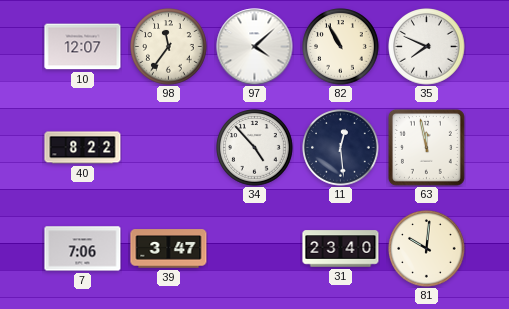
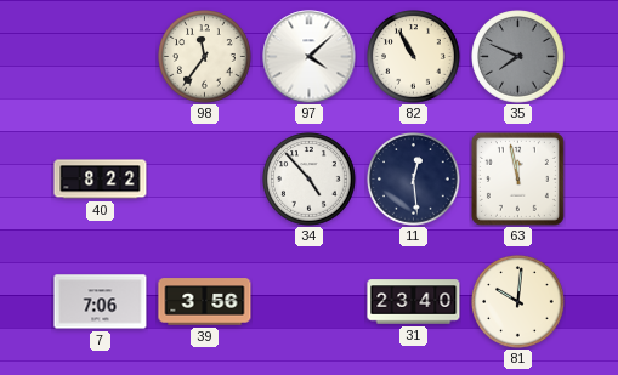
10: 12:07 -> none (83, 47)
35 dial: white -> grey (518, 57)
39: 3:47 -> 3:56 (205, 302)
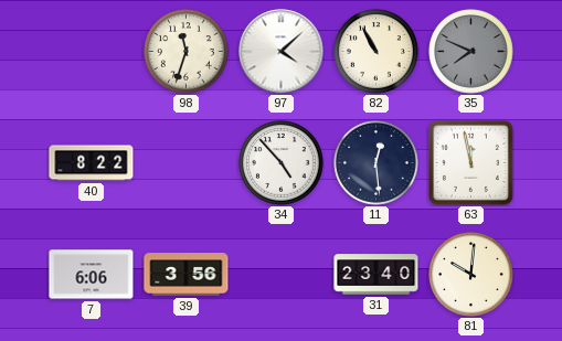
98: 11:36 -> 11:33 (187, 52)
7: 7:06 -> 6:06 (92, 275)
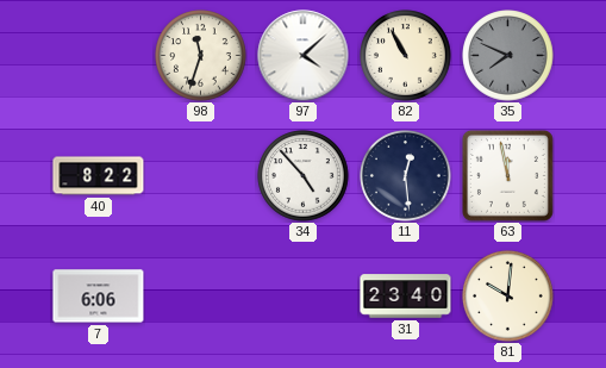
39: 3:56 -> none (187, 275)
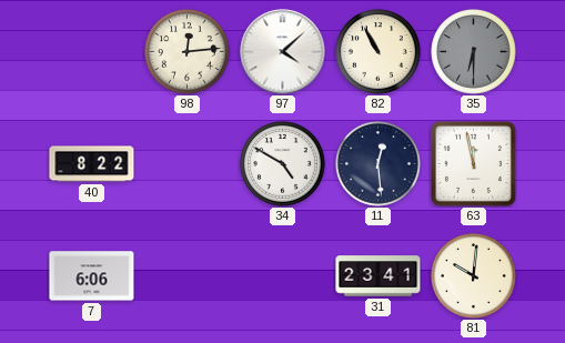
98: 11:33 -> 12:14 (188, 52)
35: 7:49 -> 6:30 (474, 52)
34: 4:53 -> 4:50 (283, 164)
31: 23:40 -> 23:41 (379, 276)
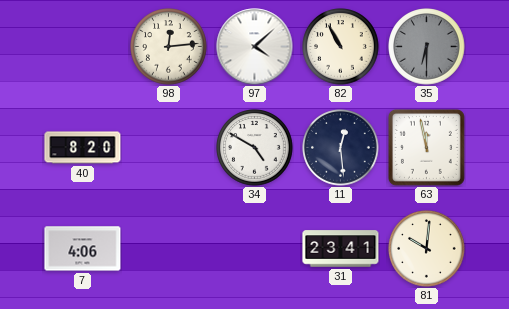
40: 8:22 -> 8:20 (83, 148)
7: 6:06 -> 4:06 (83, 249)
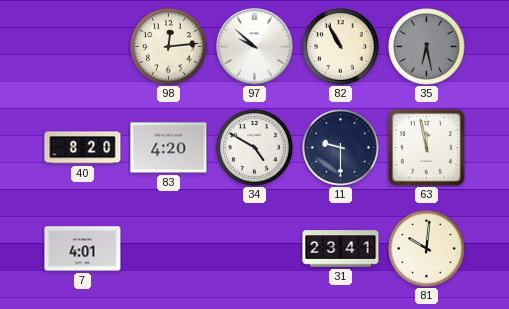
97: 4:08 -> 9:52 (255, 47)
35: 6:30 -> 6:28 (427, 47)
83: none -> 4:20 (169, 148)
11: 12:29 -> 9:30 (341, 148)
7: 4:06 -> 4:01 (83, 249)
